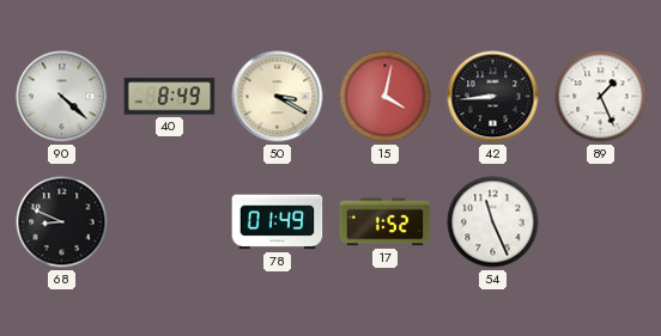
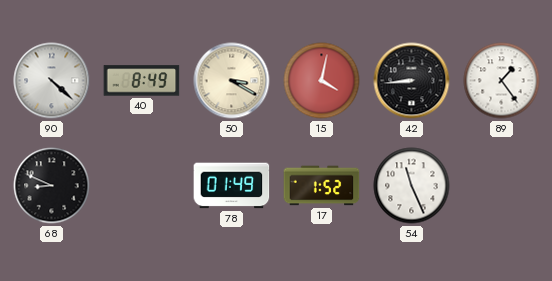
89: 1:26 -> 1:24 (502, 81)
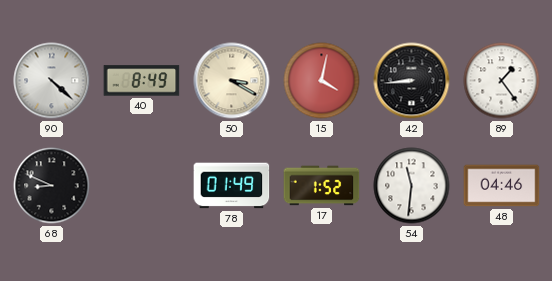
54: 11:26 -> 11:31 (412, 186)
48: none -> 04:46 (502, 186)
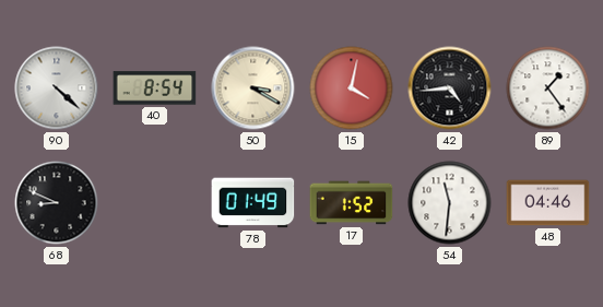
40: 8:49 -> 8:54 (155, 88)
42: 8:44 -> 4:44 (450, 88)
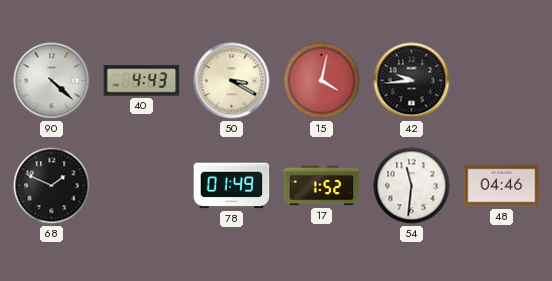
40: 8:54 -> 4:43 (142, 81)
42: 4:44 -> 9:44 (412, 81)
89: 1:24 -> none (548, 88)
68: 8:49 -> 1:49 (52, 186)
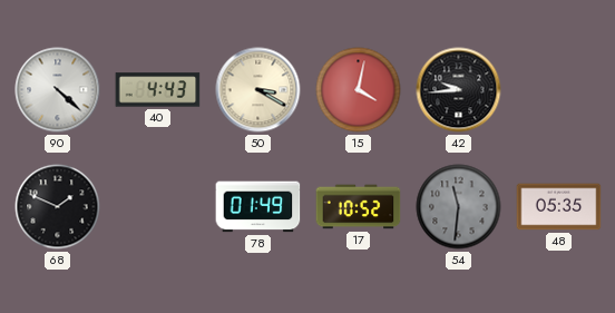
17: 1:52 -> 10:52 (359, 207)
54 dial: white -> grey (459, 207)
48: 04:46 -> 05:35 (559, 207)
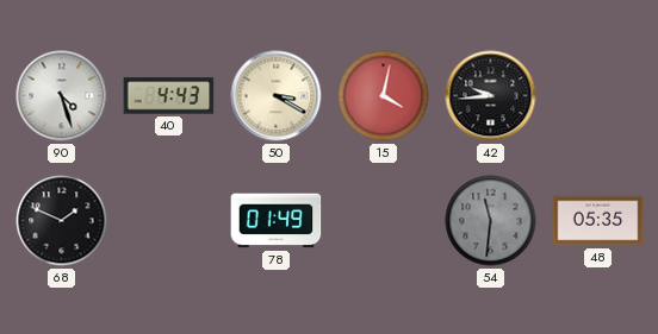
90: 4:22 -> 4:27 (62, 96)
17: 10:52 -> none (359, 207)
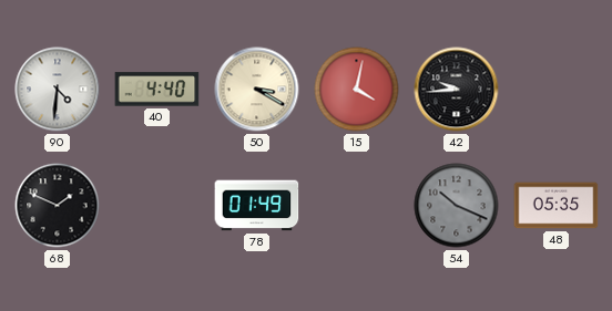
90: 4:27 -> 4:31 (58, 90)
40: 4:43 -> 4:40 (157, 90)
54: 11:31 -> 10:19 (457, 206)
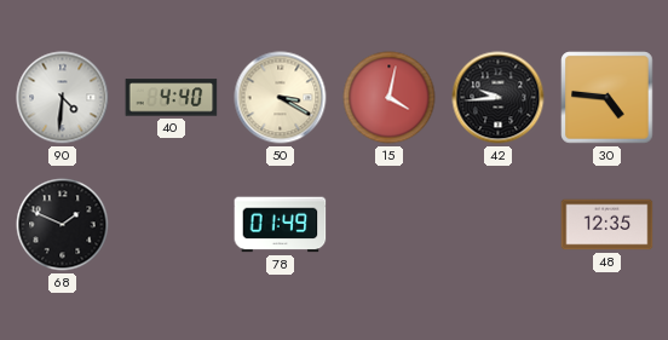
30: none -> 4:46 (607, 98)
54: 10:19 -> none (457, 206)
48: 05:35 -> 12:35 (607, 225)
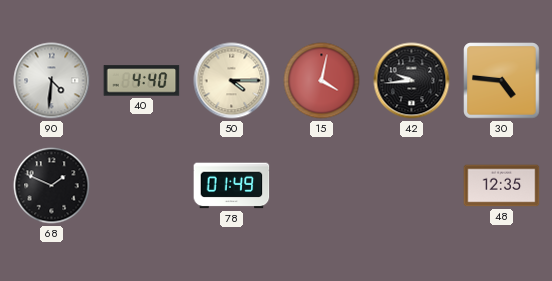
50: 3:20 -> 4:15 (232, 81)
